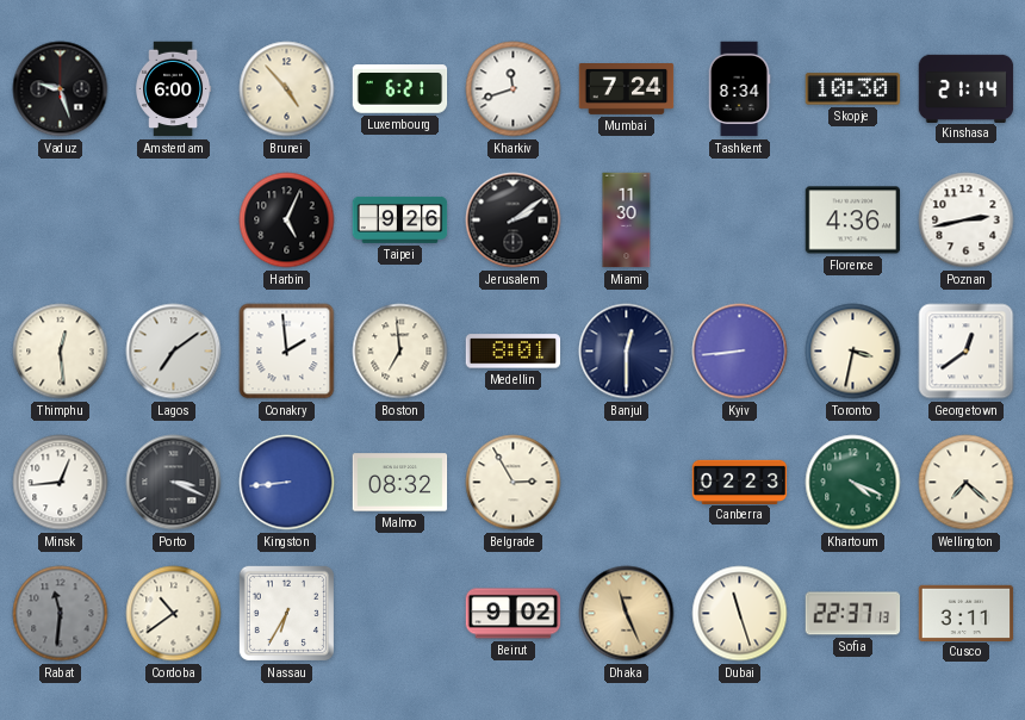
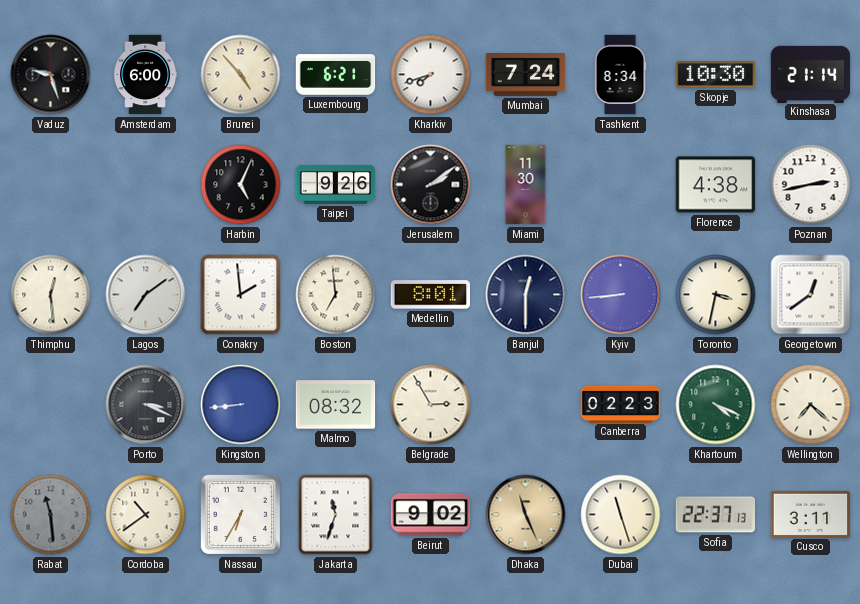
Kharkiv: 11:42 -> 7:42 (431, 75)
Florence: 4:36 -> 4:38 (716, 185)
Minsk: 12:44 -> none (61, 483)
Rabat: 11:31 -> 11:29 (51, 515)
Jakarta: none -> 11:33 (336, 515)
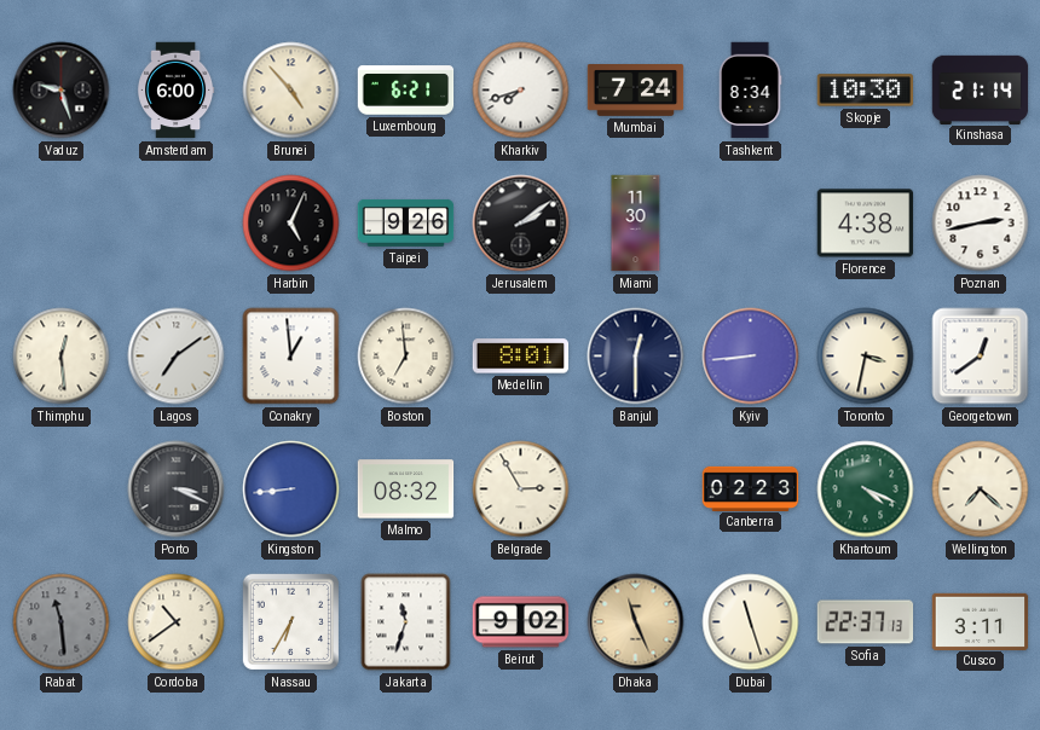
Conakry: 1:59 -> 12:59 (291, 357)
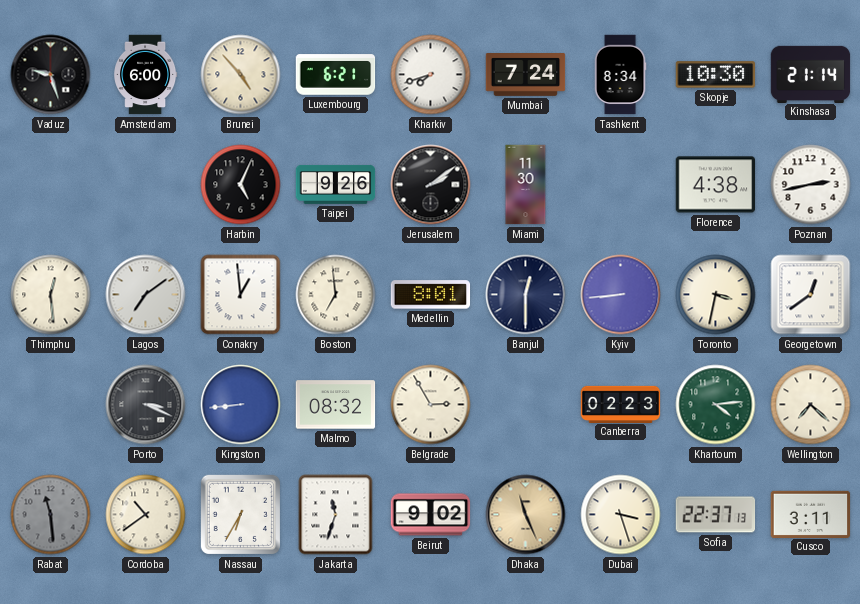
Khartoum: 4:19 -> 4:14 (716, 405)
Dubai: 11:27 -> 3:27 (621, 515)
